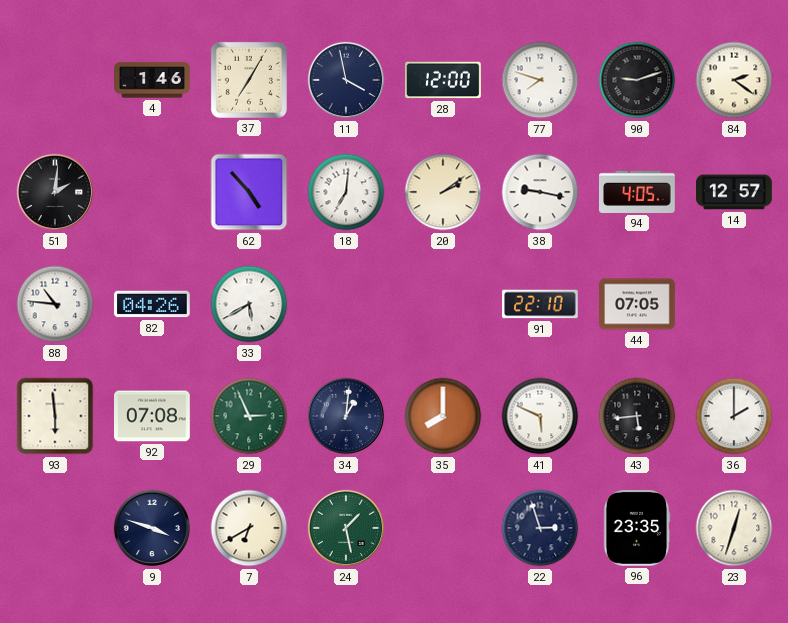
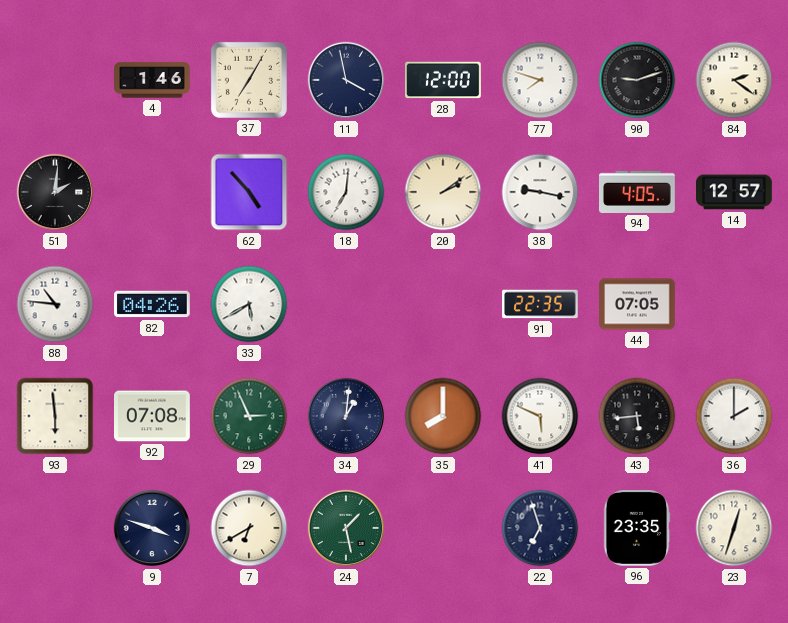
91: 22:10 -> 22:35 (540, 304)
22: 2:57 -> 6:57 (540, 528)
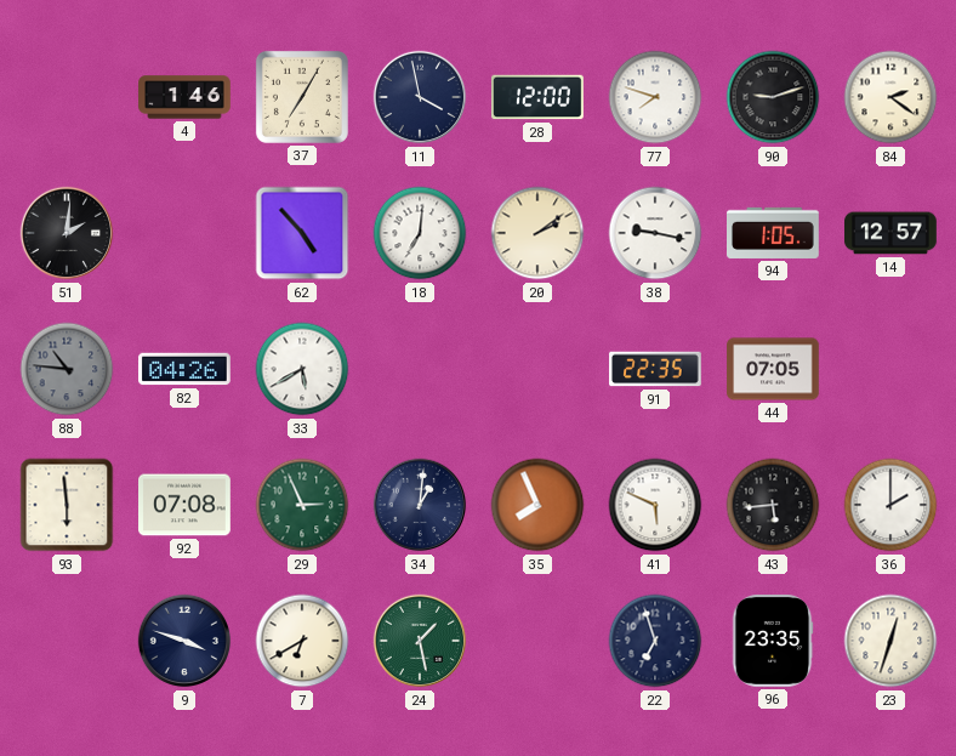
94: 4:05 -> 1:05 (774, 233)
88 dial: white -> grey (67, 369)
35: 8:00 -> 7:56 (537, 505)
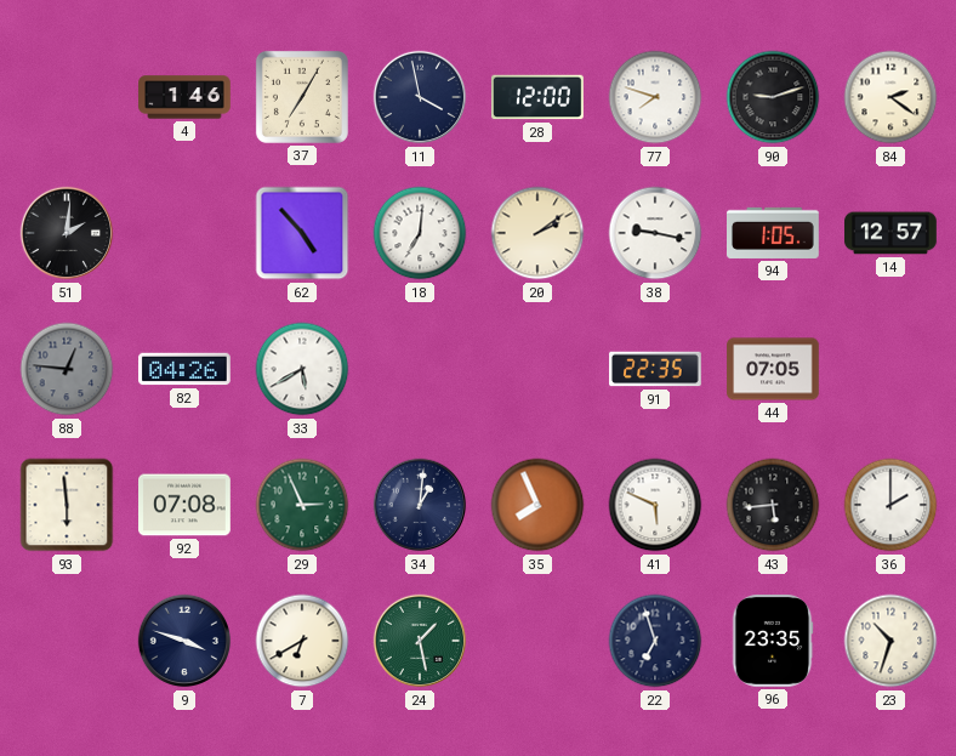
88: 10:46 -> 12:46 (67, 369)
23: 12:33 -> 10:33 (890, 641)
